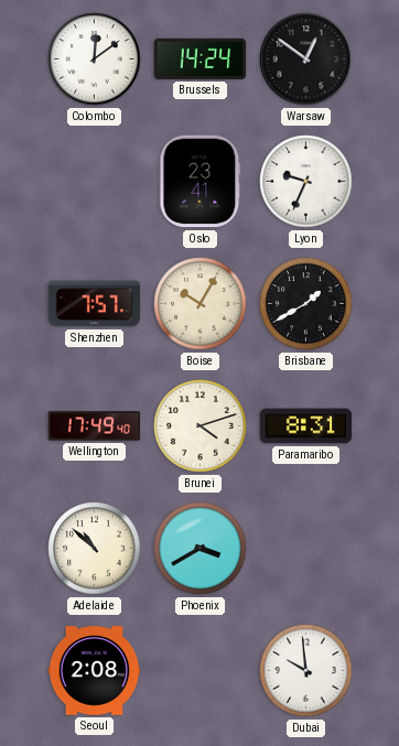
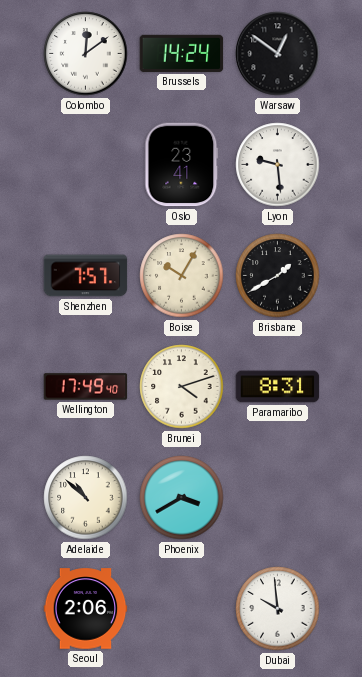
Lyon: 9:34 -> 9:29 (278, 165)
Seoul: 2:08 -> 2:06 (86, 609)
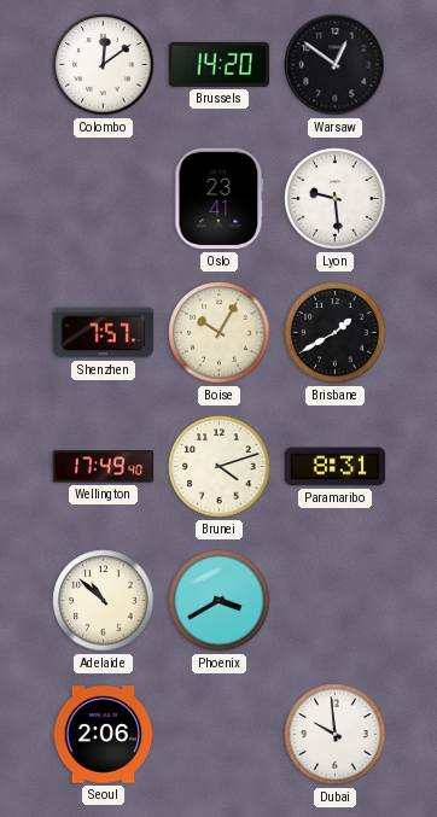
Brussels: 14:24 -> 14:20 (220, 64)
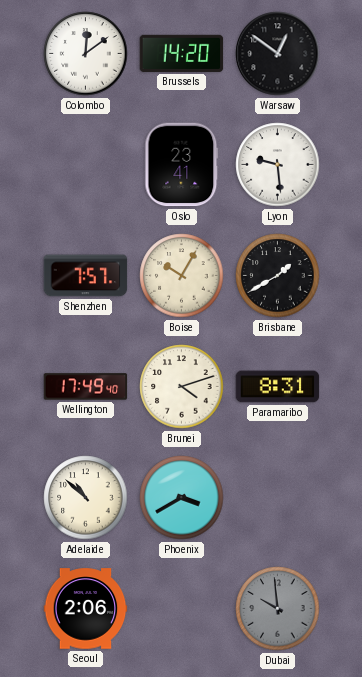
Dubai dial: white -> grey (278, 609)
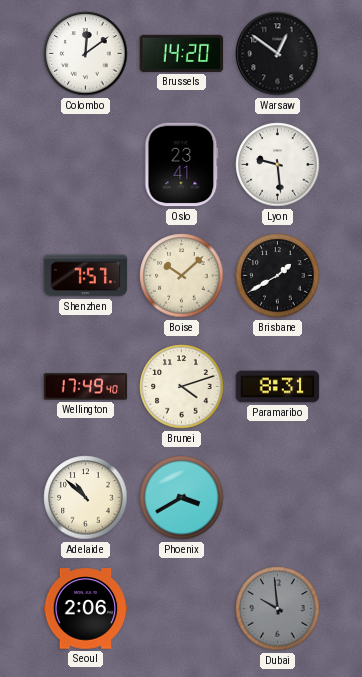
Boise: 10:05 -> 10:08 (182, 276)
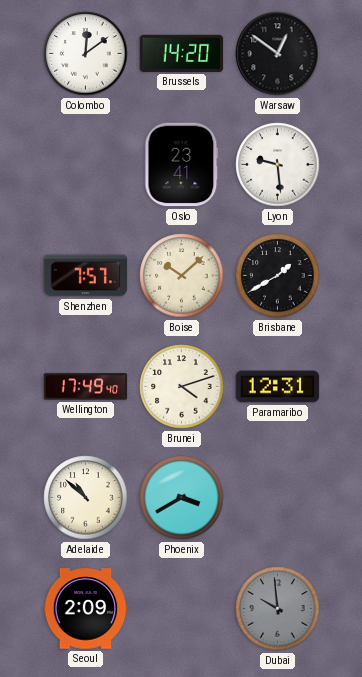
Paramaribo: 8:31 -> 12:31 (278, 387)
Seoul: 2:06 -> 2:09 (86, 609)
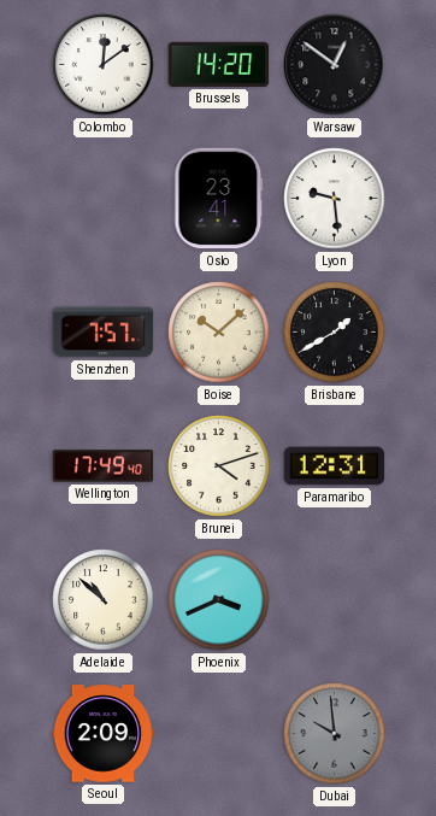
Phoenix: 3:40 -> 3:41 (219, 600)
